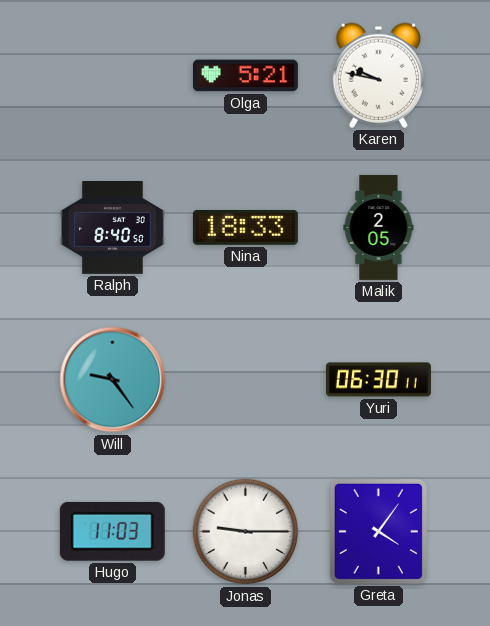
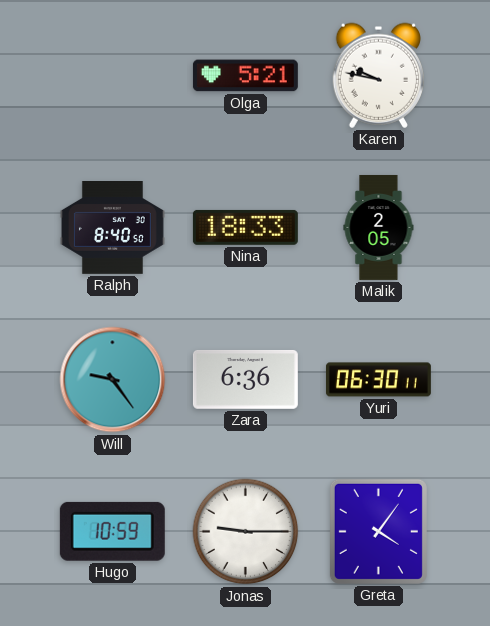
Zara: none -> 6:36 (245, 379)
Hugo: 11:03 -> 10:59 (112, 531)
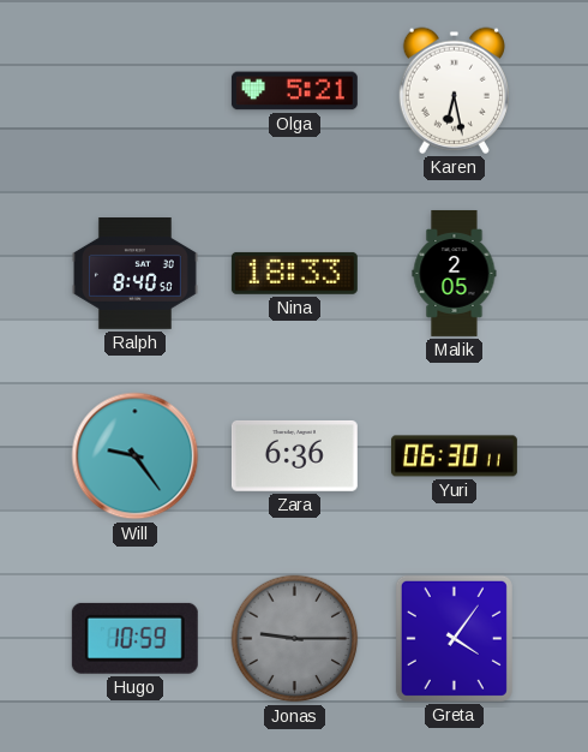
Karen: 9:47 -> 6:28 (454, 90)
Jonas dial: white -> grey (295, 639)
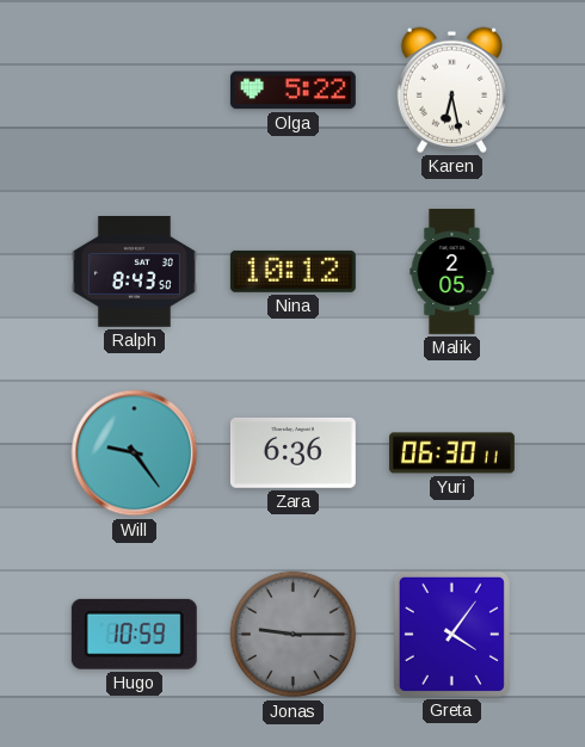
Olga: 5:21 -> 5:22 (292, 91)
Ralph: 8:40 -> 8:43 (134, 272)
Nina: 18:33 -> 10:12 (292, 271)
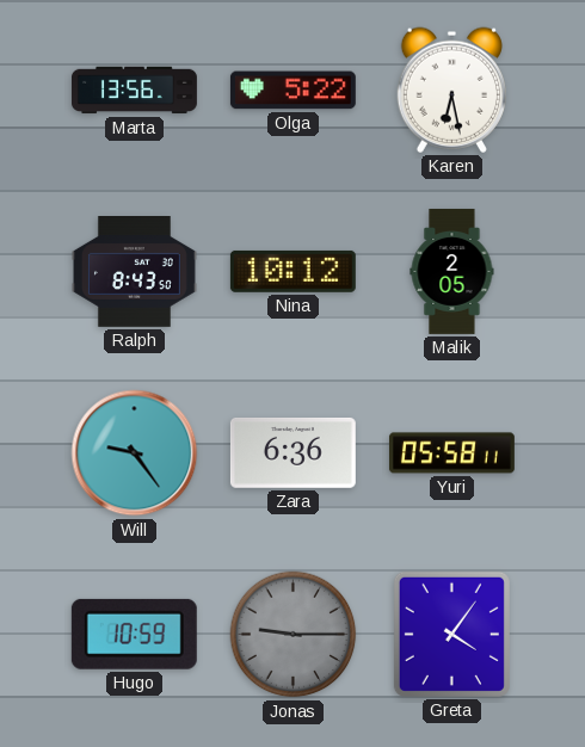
Marta: none -> 13:56 (134, 91)
Yuri: 06:30 -> 05:58 (451, 453)
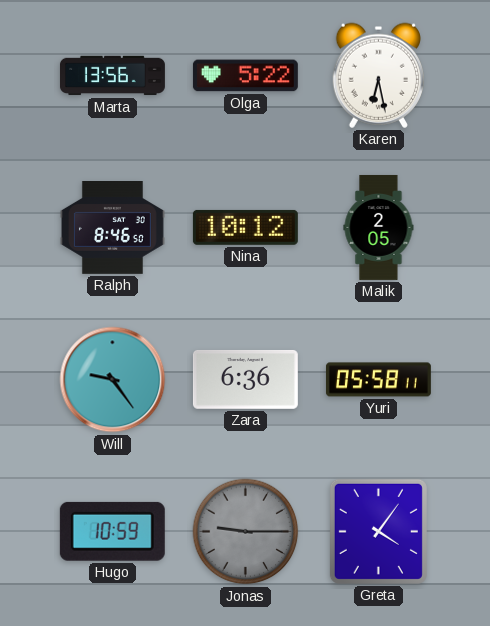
Ralph: 8:43 -> 8:46 (112, 228)
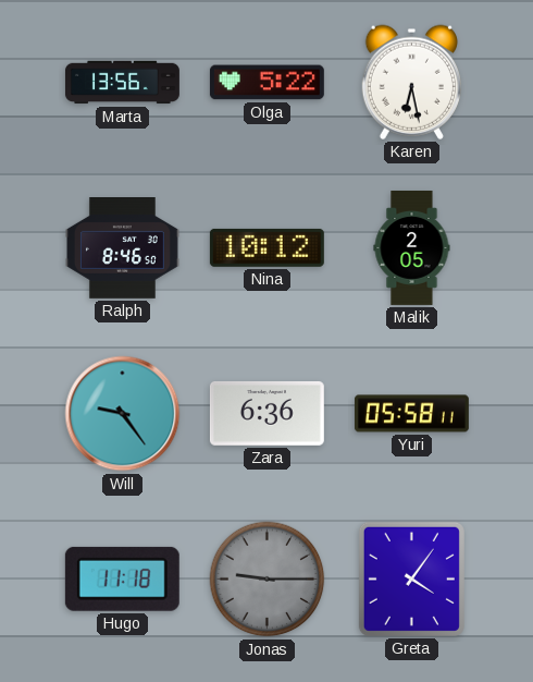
Hugo: 10:59 -> 11:18 (122, 579)
